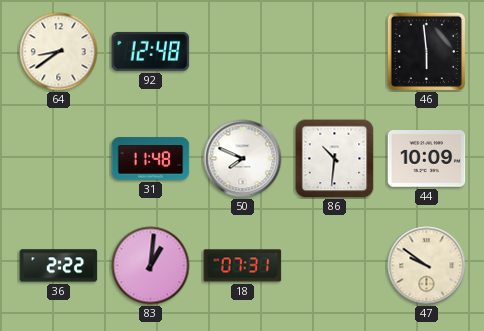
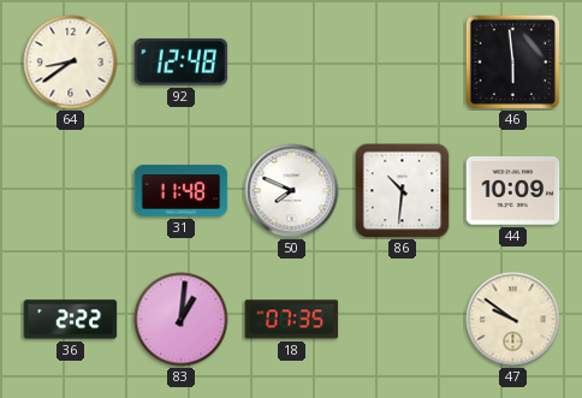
18: 07:31 -> 07:35 (292, 320)
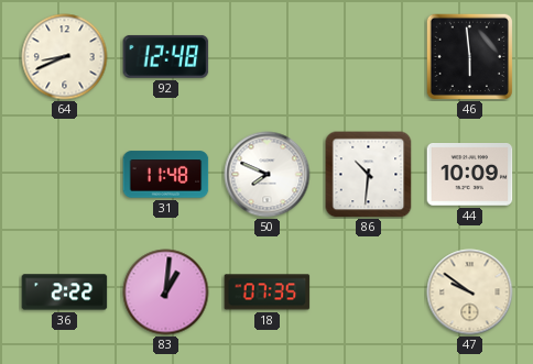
64: 8:39 -> 8:41 (65, 57)
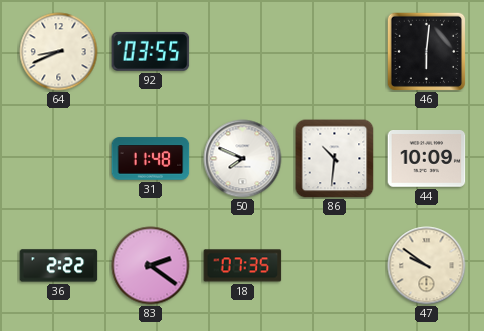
92: 12:48 -> 03:55 (151, 51)
46: 5:59 -> 6:01 (426, 51)
83: 1:01 -> 2:21 (151, 266)
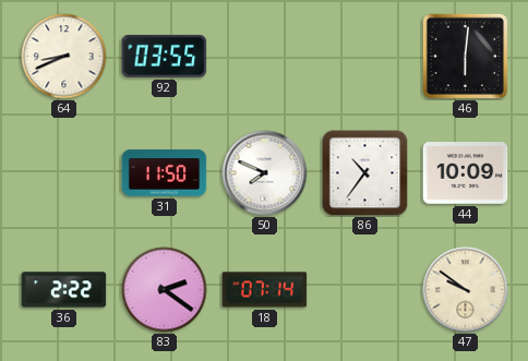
31: 11:48 -> 11:50 (165, 173)
86: 10:31 -> 10:36 (365, 173)
18: 07:35 -> 07:14 (265, 290)
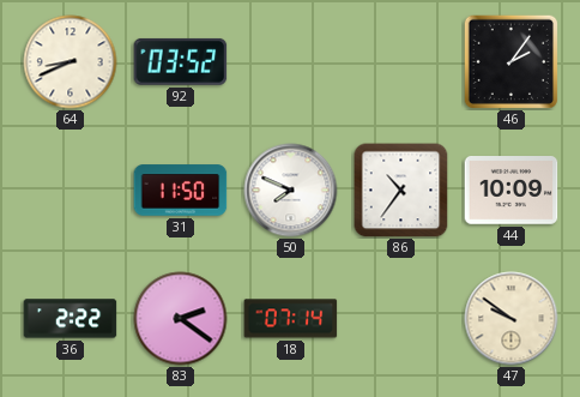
92: 03:55 -> 03:52 (181, 61)
46: 6:01 -> 2:06 (510, 61)
